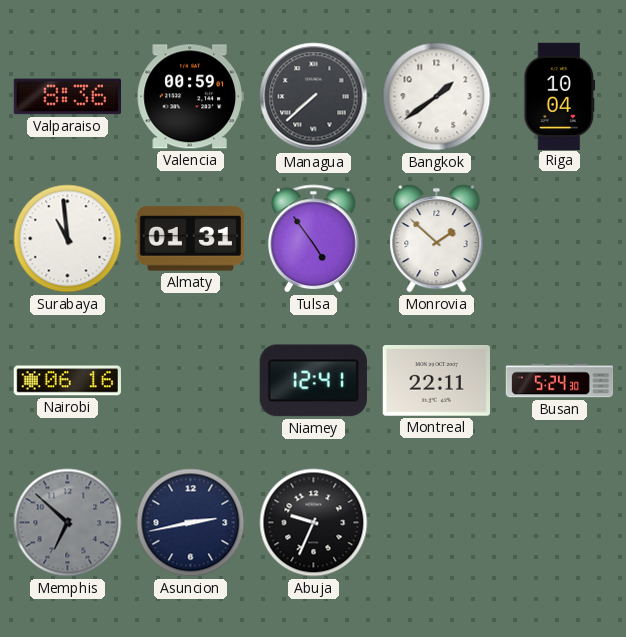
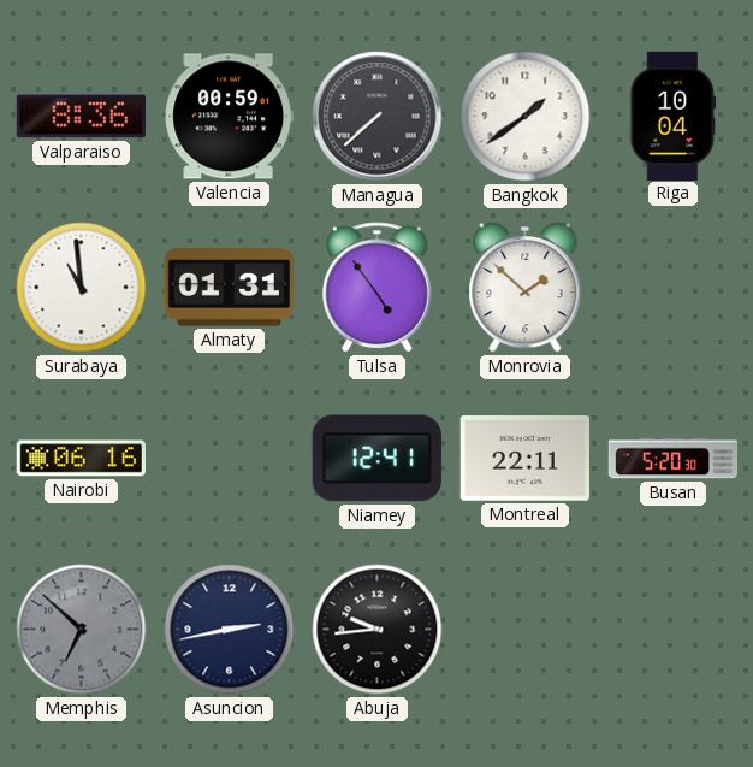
Busan: 5:24 -> 5:20 (674, 459)
Abuja: 9:34 -> 9:44 (378, 630)
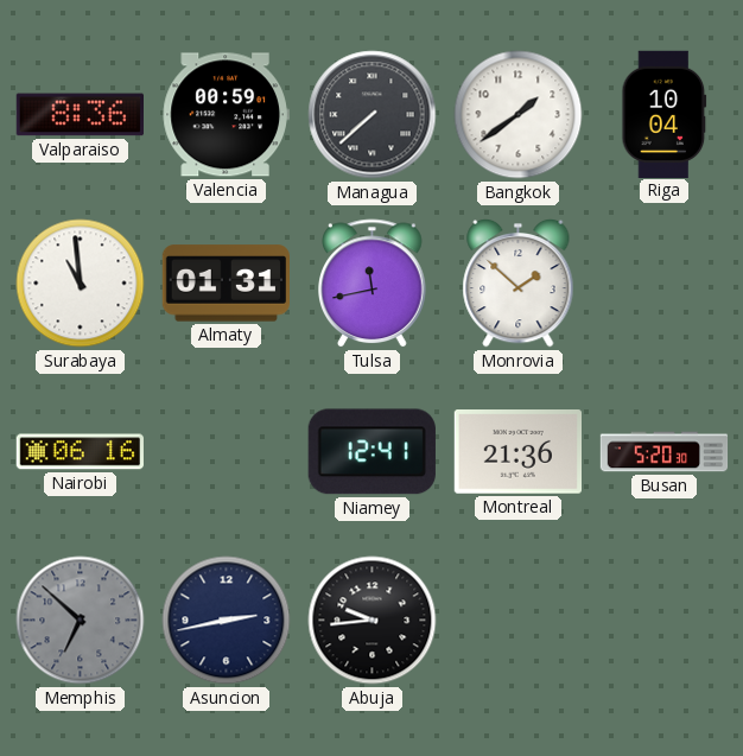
Tulsa: 4:54 -> 11:43 (373, 284)
Montreal: 22:11 -> 21:36 (517, 452)
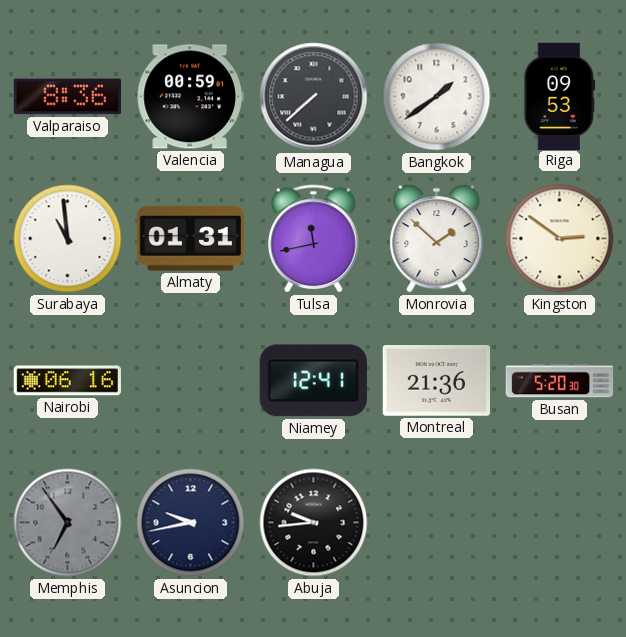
Riga: 10:04 -> 09:53 (560, 96)
Kingston: none -> 2:51 (560, 239)
Memphis: 6:52 -> 6:54 (68, 523)
Asuncion: 2:43 -> 9:43 (191, 523)
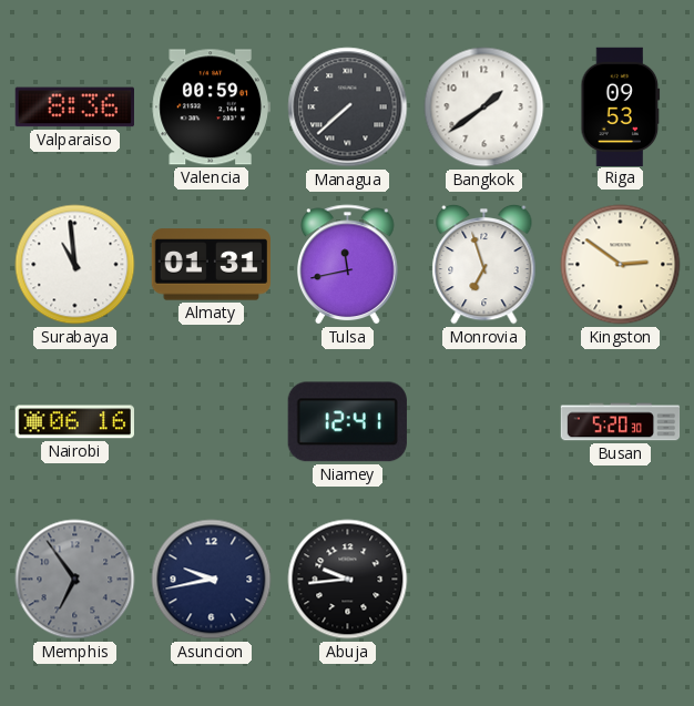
Monrovia: 1:52 -> 6:57 (484, 264)
Montreal: 21:36 -> none (436, 381)
